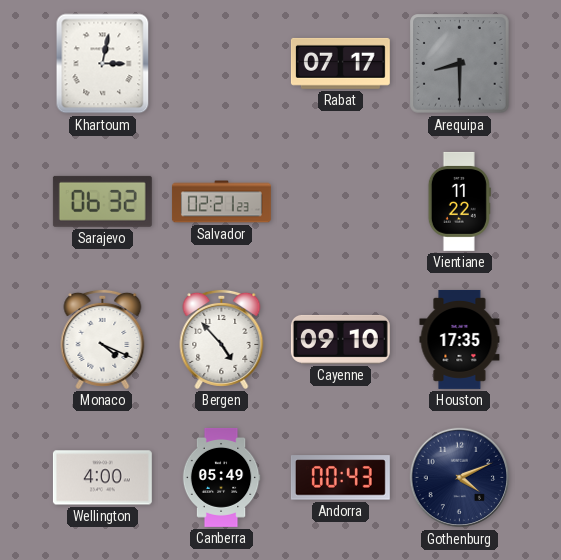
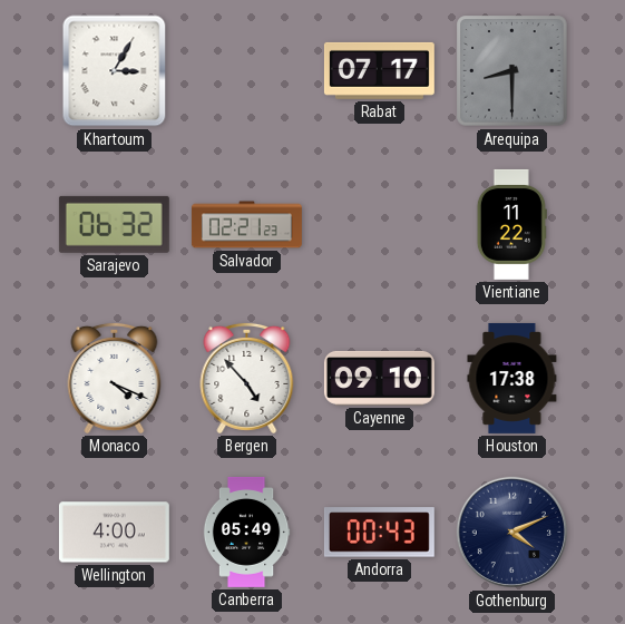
Khartoum: 3:02 -> 3:05 (115, 71)
Houston: 17:35 -> 17:38 (512, 378)
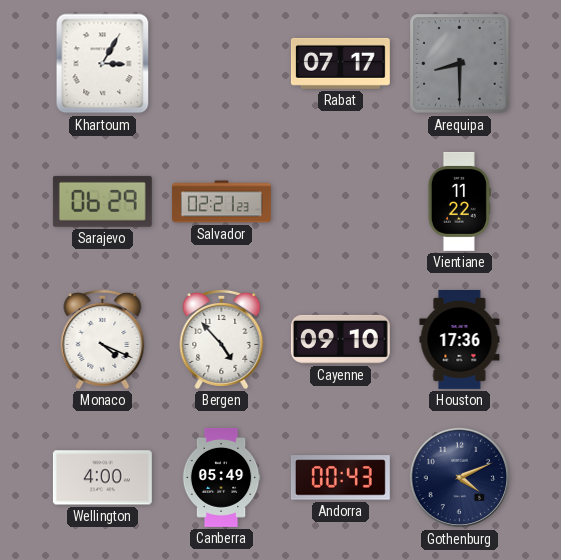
Sarajevo: 06:32 -> 06:29 (102, 201)
Houston: 17:38 -> 17:36 (460, 339)
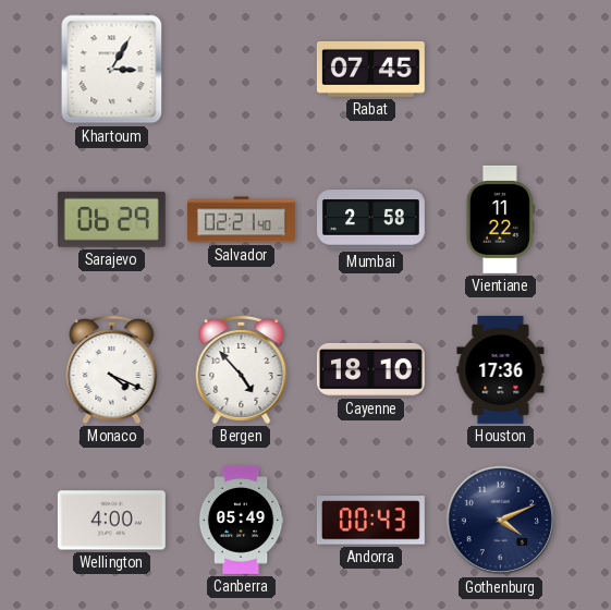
Rabat: 07:17 -> 07:45 (370, 69)
Arequipa: 8:30 -> none (460, 64)
Salvador: 02:21:23 -> 02:21:40 (241, 220)
Mumbai: none -> 2:58 (370, 220)
Cayenne: 09:10 -> 18:10 (370, 369)
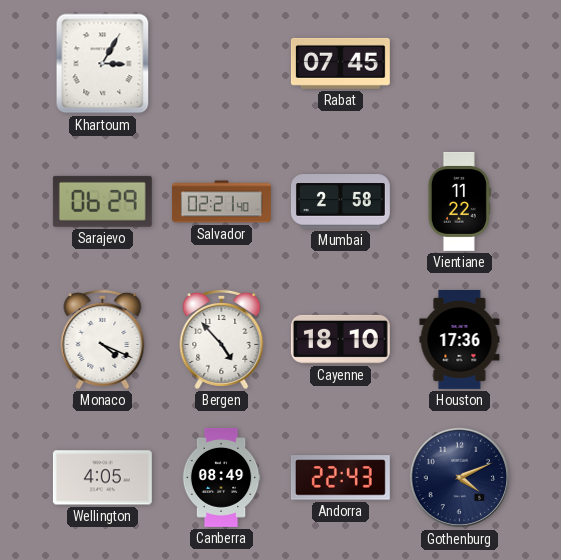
Wellington: 4:00 -> 4:05 (102, 478)
Canberra: 05:49 -> 08:49 (221, 477)
Andorra: 00:43 -> 22:43 (340, 478)
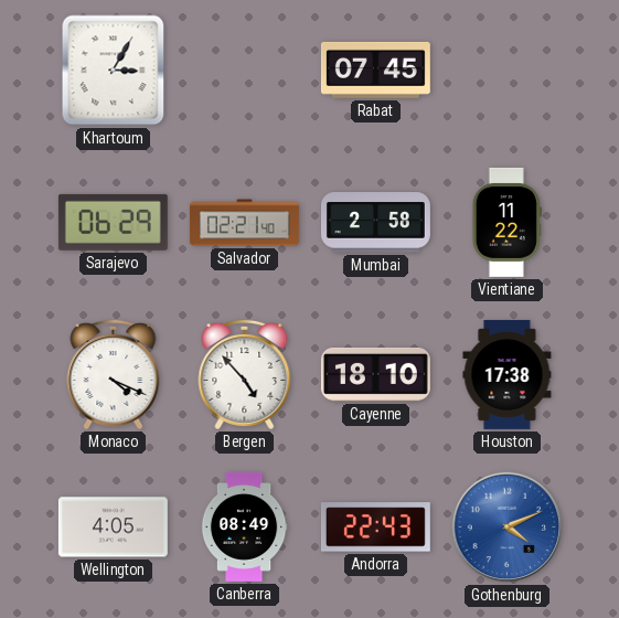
Houston: 17:36 -> 17:38 (508, 374)
Gothenburg dial: navy -> blue (508, 528)
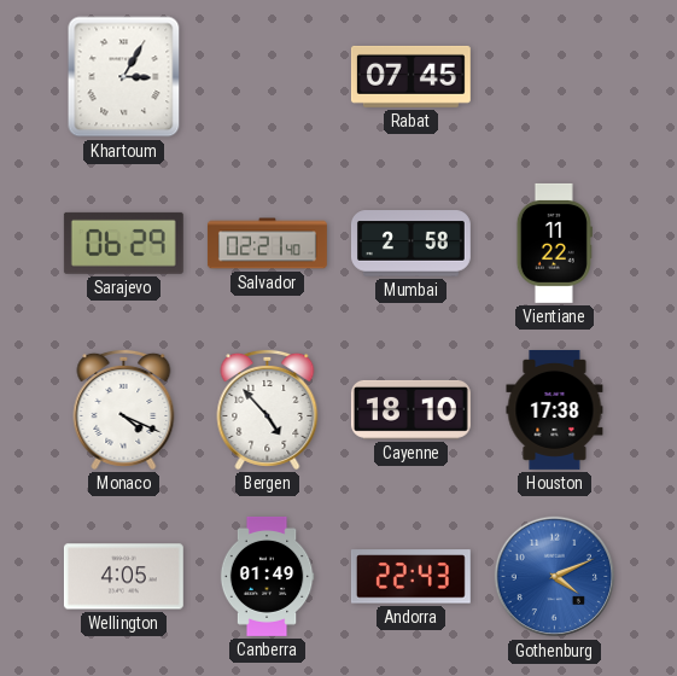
Canberra: 08:49 -> 01:49 (267, 576)
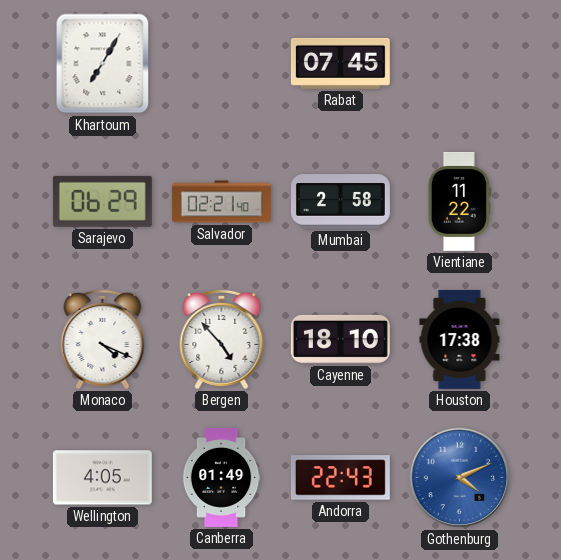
Khartoum: 3:05 -> 7:05 (103, 64)
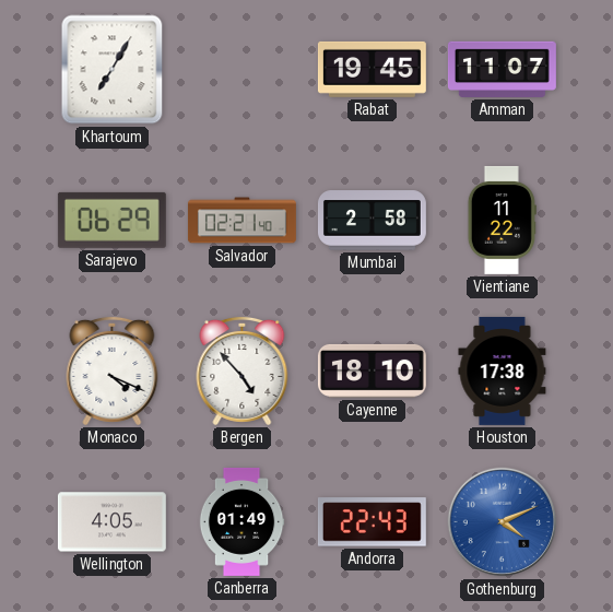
Rabat: 07:45 -> 19:45 (372, 69)
Amman: none -> 11:07 (502, 69)
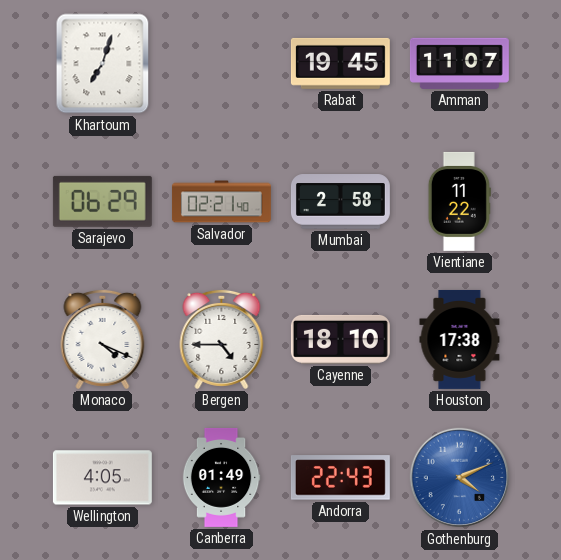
Khartoum: 7:05 -> 7:03 (103, 64)
Bergen: 4:53 -> 4:45 (222, 339)
